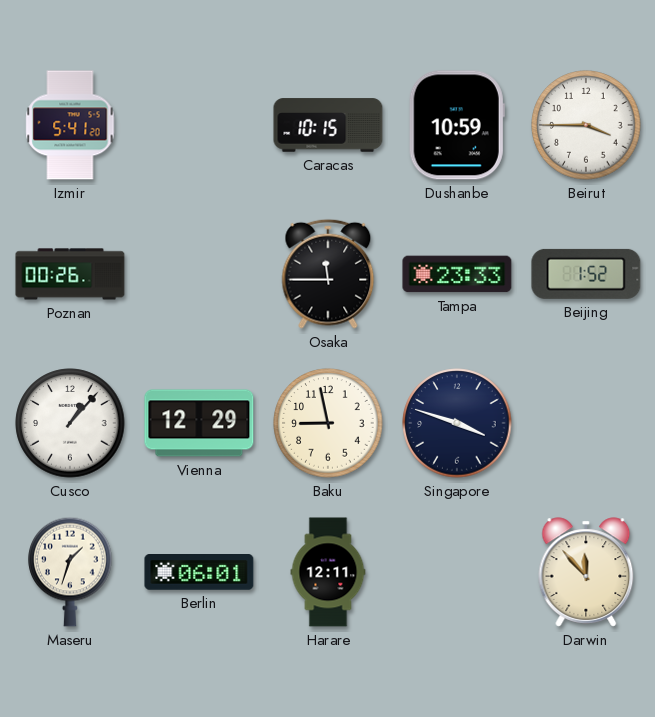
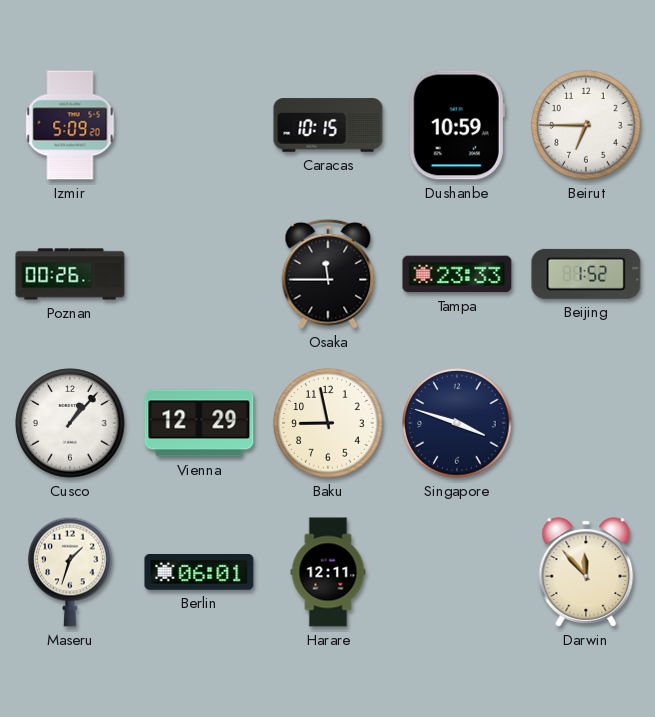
Izmir: 5:41 -> 5:09 (70, 125)
Beirut: 3:45 -> 6:45 (586, 125)
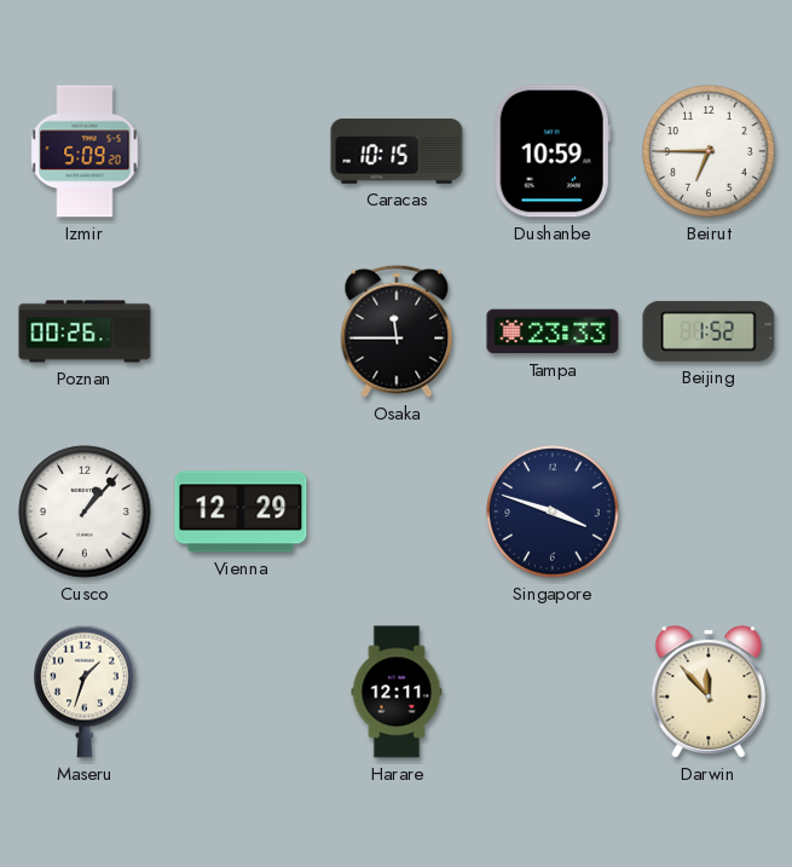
Baku: 8:58 -> none (328, 423)
Berlin: 06:01 -> none (199, 572)
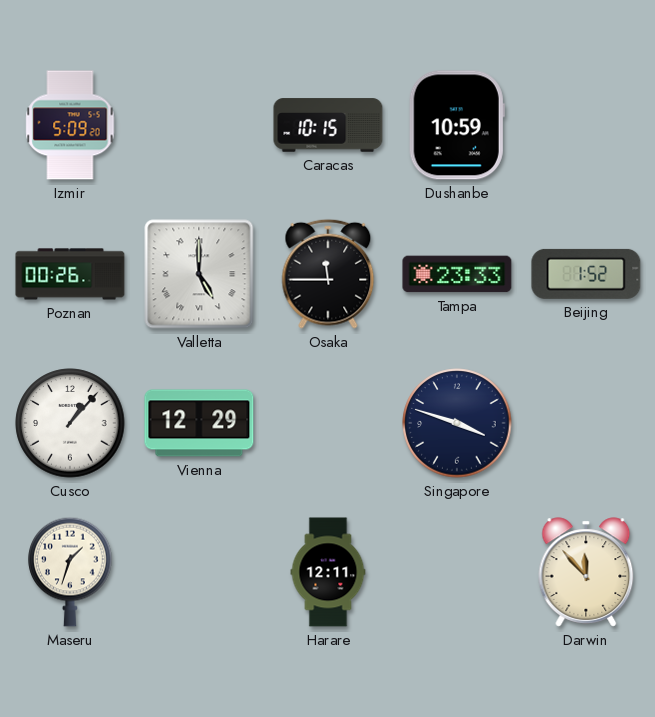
Beirut: 6:45 -> none (709, 151)
Valletta: none -> 5:00 (199, 274)
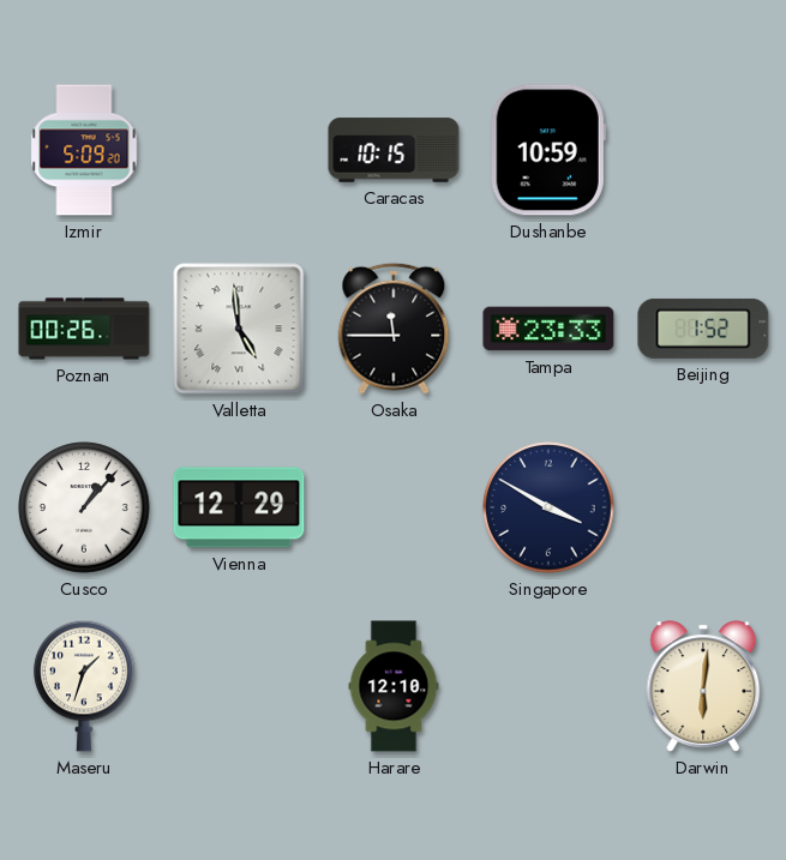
Valletta: 5:00 -> 4:59 (239, 329)
Singapore: 3:48 -> 3:50 (548, 507)
Harare: 12:11 -> 12:10 (394, 686)
Darwin: 11:53 -> 6:01 (703, 686)
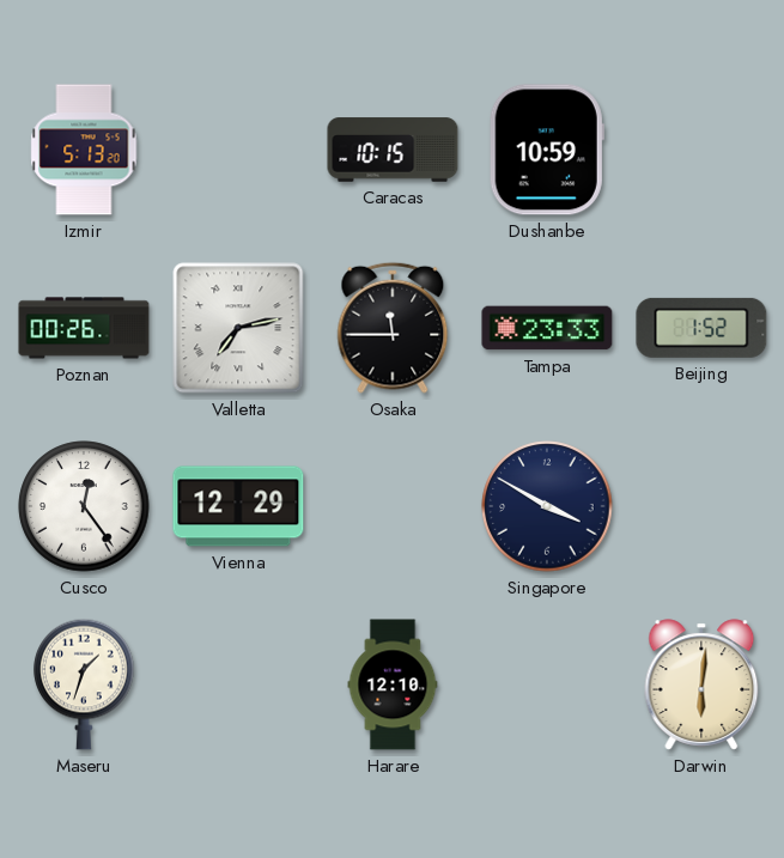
Izmir: 5:09 -> 5:13 (84, 150)
Valletta: 4:59 -> 7:13 (238, 328)
Cusco: 1:07 -> 12:24 (84, 506)
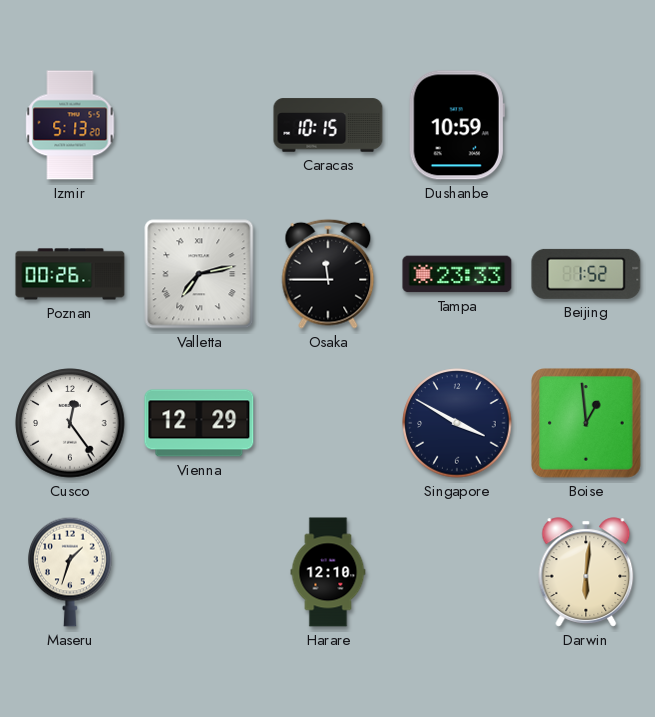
Boise: none -> 12:59 (587, 424)
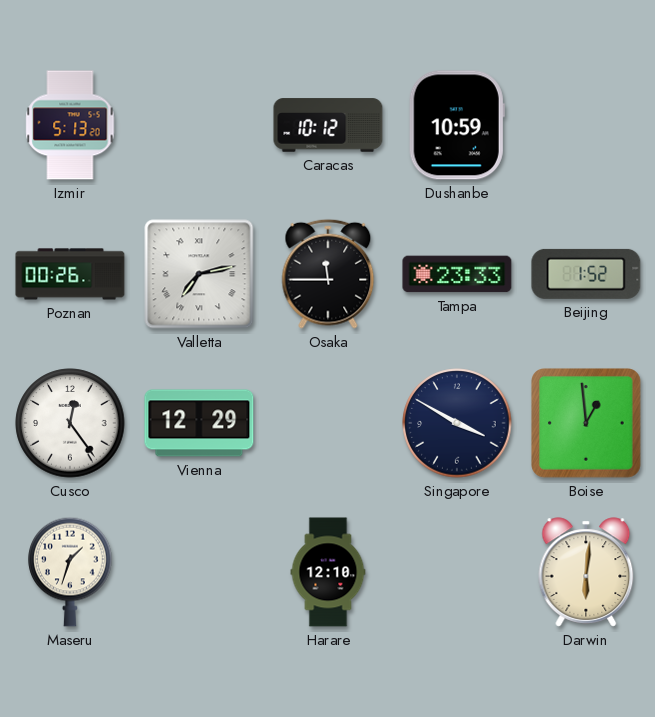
Caracas: 10:15 -> 10:12 (328, 125)
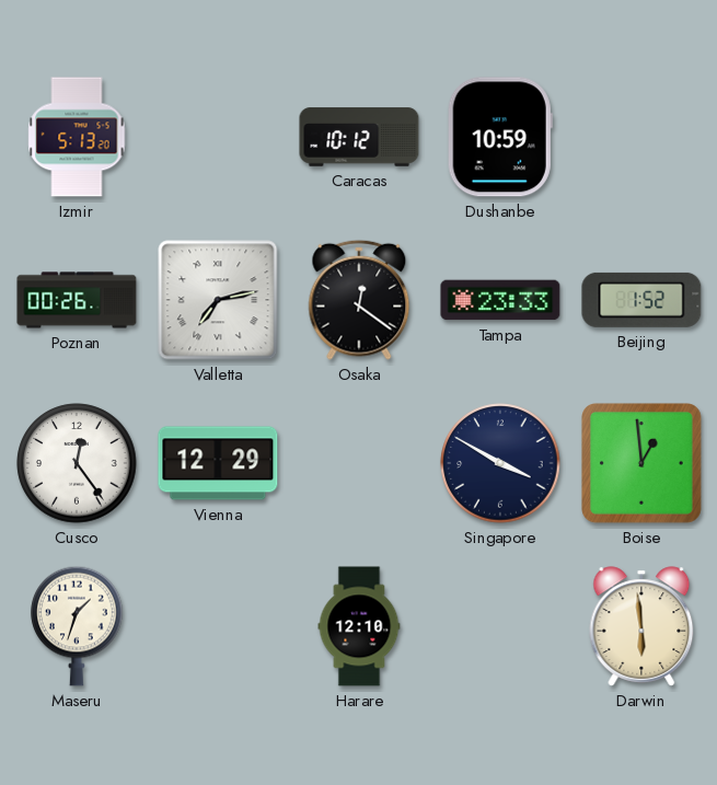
Osaka: 11:45 -> 12:21 (359, 300)
Darwin: 6:01 -> 5:59 (641, 626)
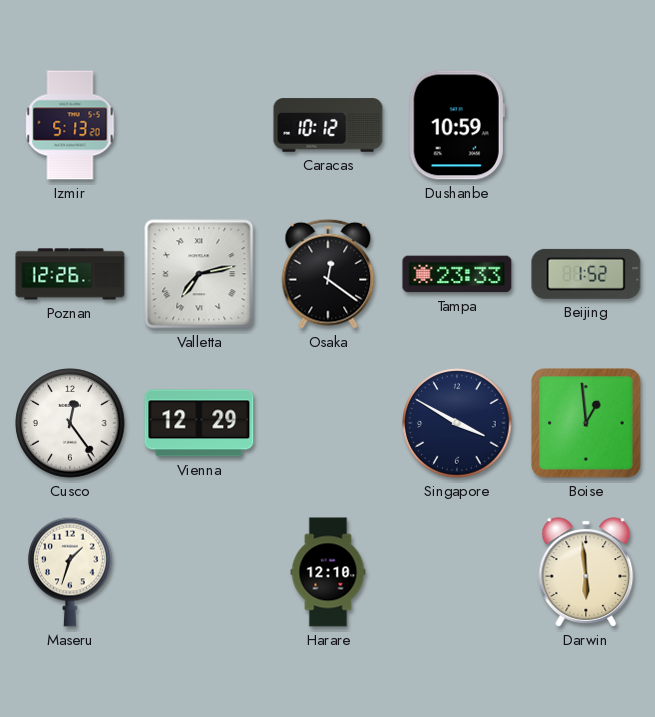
Poznan: 00:26 -> 12:26 (70, 274)
